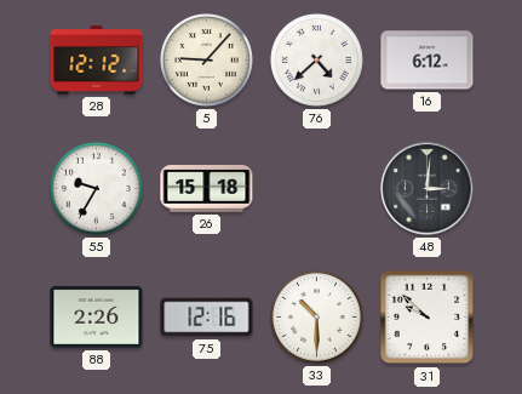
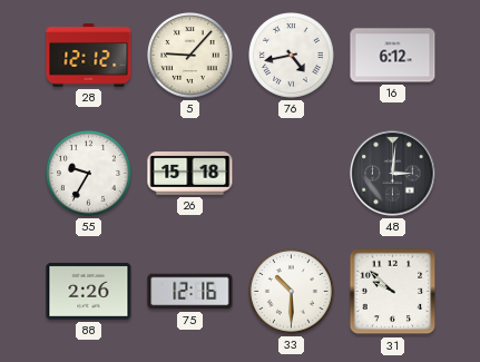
76: 4:38 -> 4:43 (292, 56)
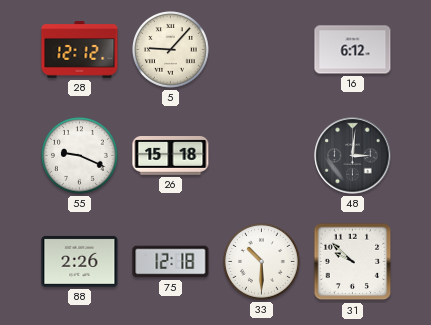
76: 4:43 -> none (292, 56)
55: 9:35 -> 9:19 (80, 156)
75: 12:16 -> 12:18 (171, 262)
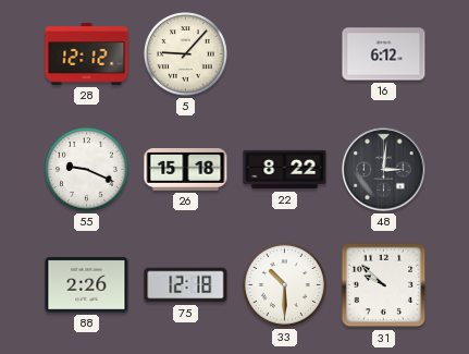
22: none -> 8:22 (285, 170)
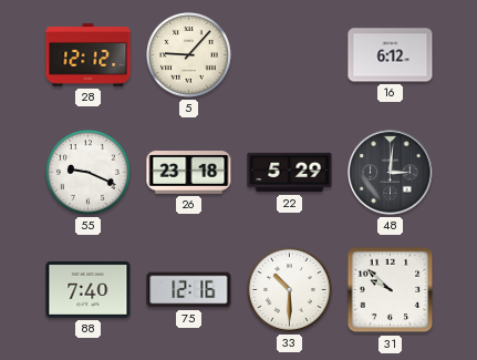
26: 15:18 -> 23:18 (189, 173)
22: 8:22 -> 5:29 (290, 173)
88: 2:26 -> 7:40 (89, 289)
75: 12:18 -> 12:16 (189, 290)
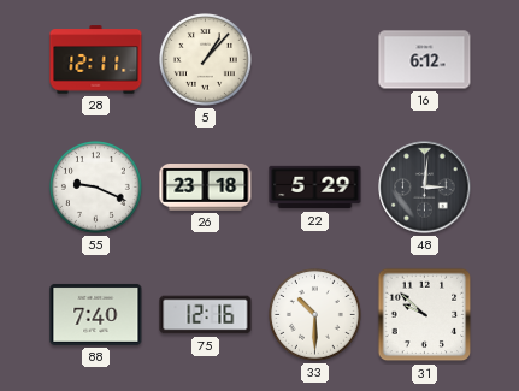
28: 12:12 -> 12:11 (96, 60)
5: 9:07 -> 1:07 (206, 60)
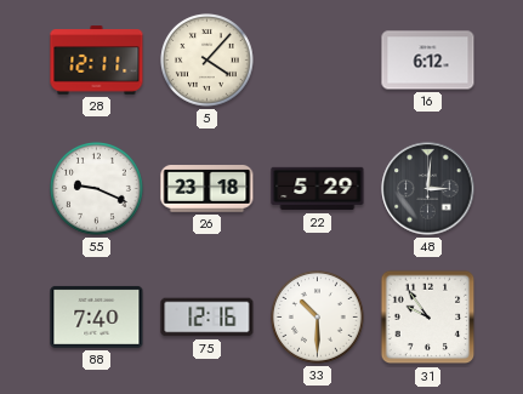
5: 1:07 -> 4:07 (208, 61)
31: 9:52 -> 9:54 (428, 318)
